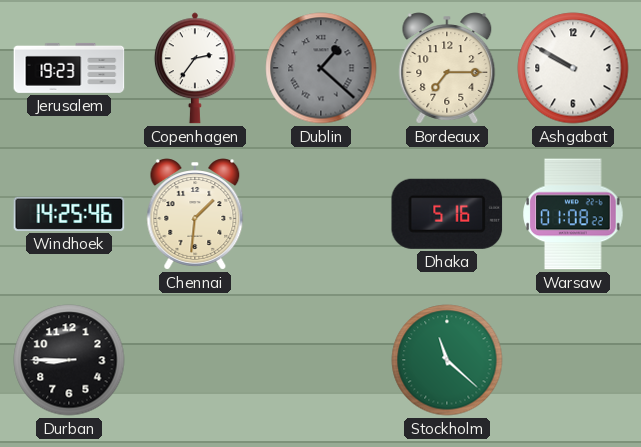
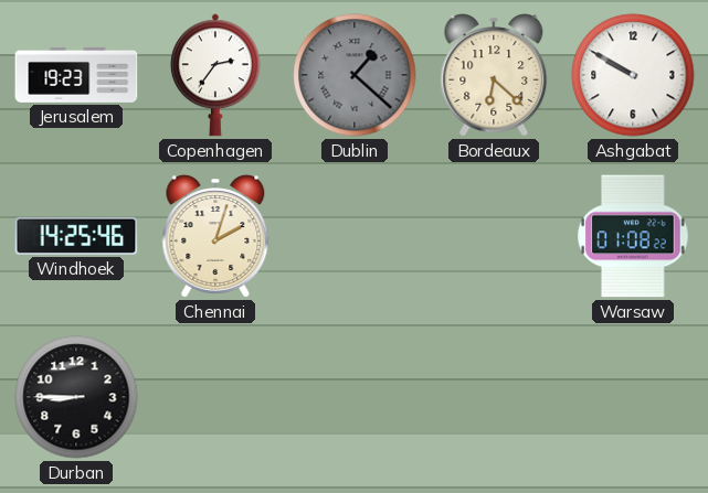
Bordeaux: 7:15 -> 6:22 (494, 75)
Chennai: 1:31 -> 2:03 (215, 236)
Dhaka: 5:16 -> none (447, 214)
Stockholm: 11:22 -> none (447, 360)
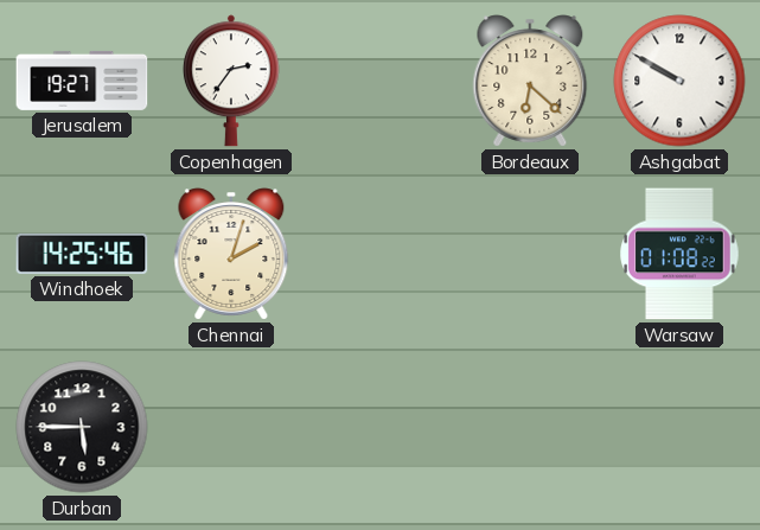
Jerusalem: 19:23 -> 19:27 (82, 81)
Dublin: 1:22 -> none (355, 75)
Durban: 8:45 -> 5:45 (82, 427)
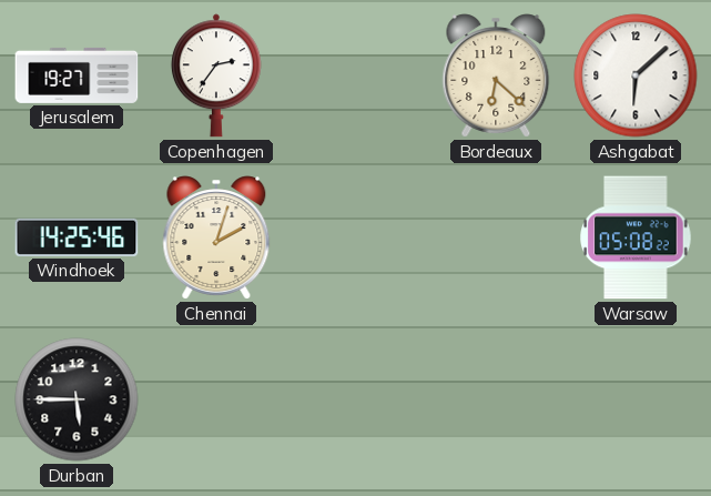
Ashgabat: 9:50 -> 6:08 (636, 75)
Warsaw: 01:08 -> 05:08 (636, 237)
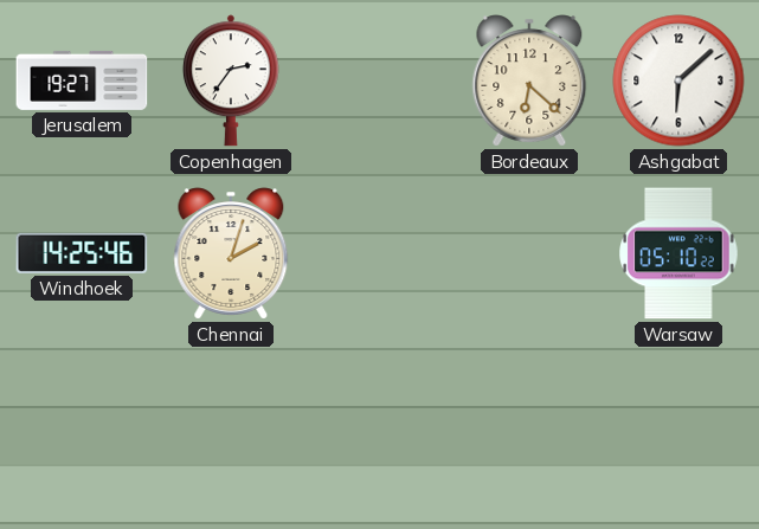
Warsaw: 05:08 -> 05:10 (678, 253)
Durban: 5:45 -> none (77, 399)
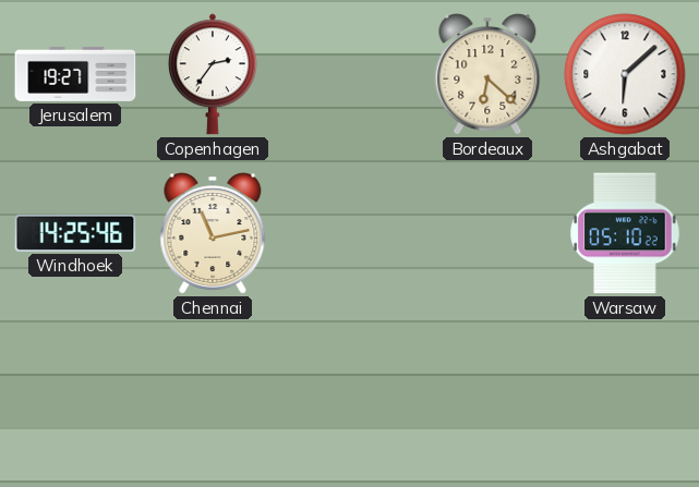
Chennai: 2:03 -> 11:13 (213, 233)
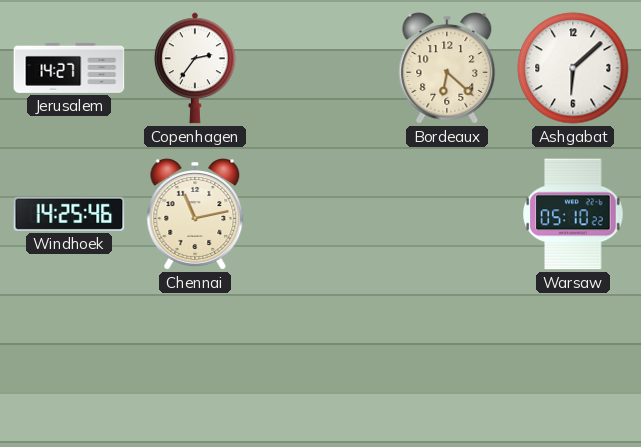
Jerusalem: 19:27 -> 14:27 (69, 68)
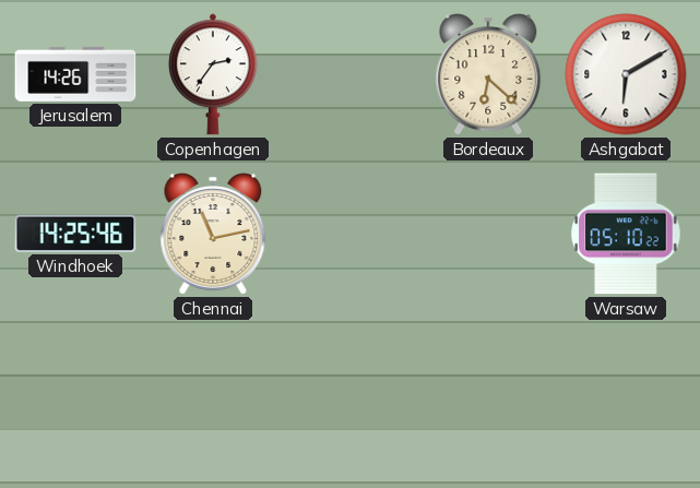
Jerusalem: 14:27 -> 14:26 (75, 74)
Ashgabat: 6:08 -> 6:10 (626, 74)
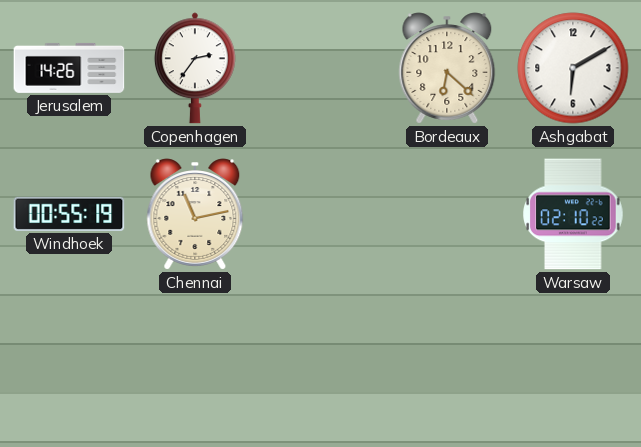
Windhoek: 14:25 -> 00:55 (69, 214)
Warsaw: 05:10 -> 02:10 (573, 214)
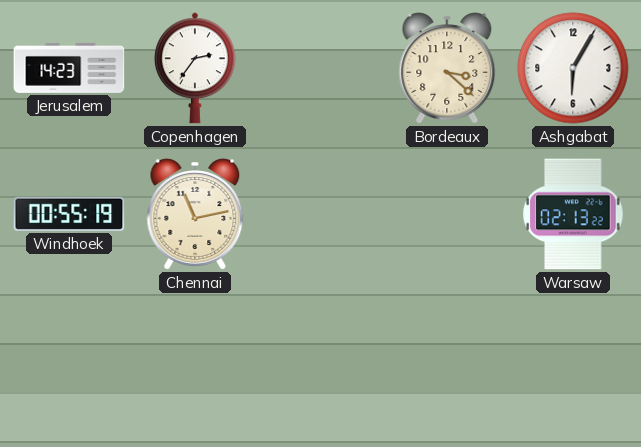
Jerusalem: 14:26 -> 14:23 (69, 68)
Bordeaux: 6:22 -> 3:22 (447, 68)
Ashgabat: 6:10 -> 6:05 (573, 68)
Warsaw: 02:10 -> 02:13 (573, 214)
